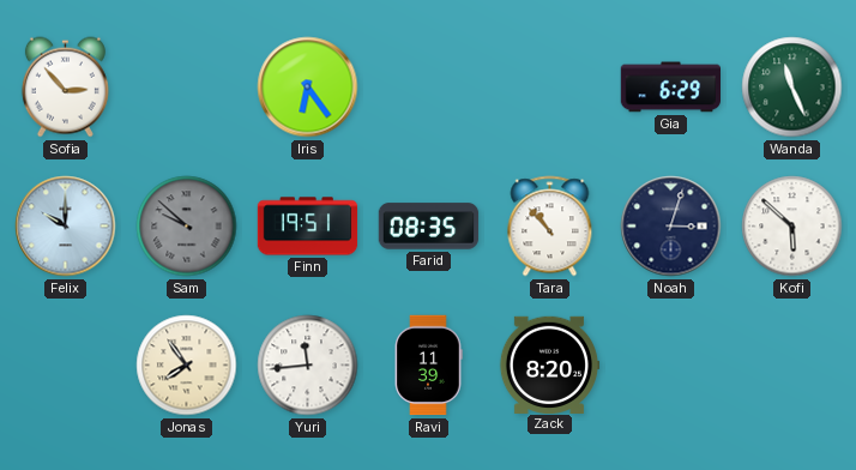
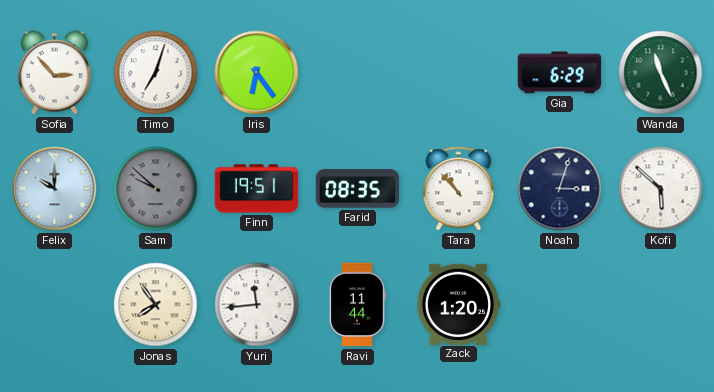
Timo: none -> 7:03 (156, 73)
Ravi: 11:39 -> 11:44 (357, 305)
Zack: 8:20 -> 1:20 (458, 304)
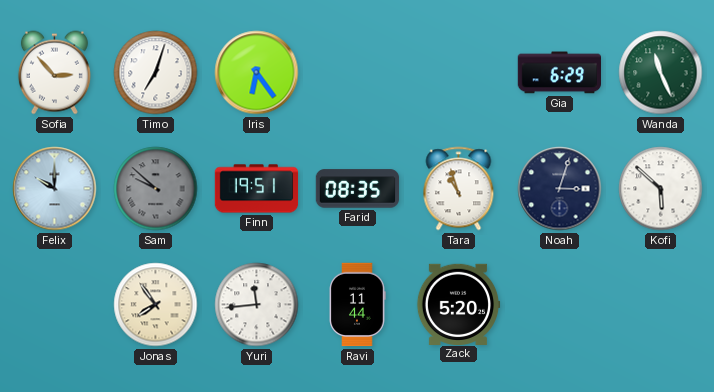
Tara: 10:53 -> 10:57 (459, 189)
Zack: 1:20 -> 5:20 (458, 304)
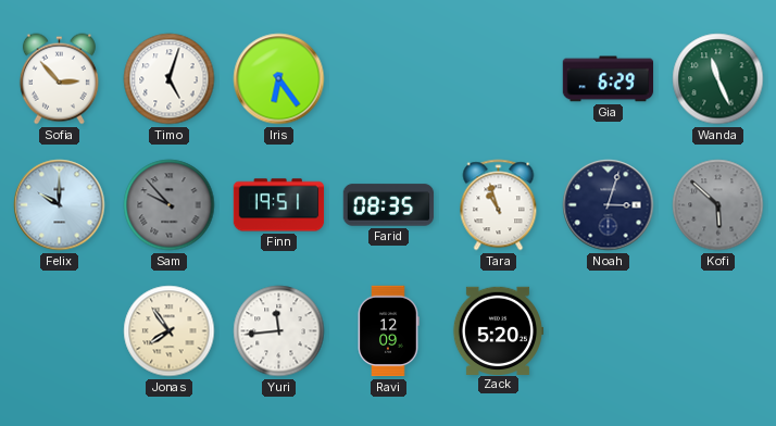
Timo: 7:03 -> 5:03 (170, 79)
Sam: 9:52 -> 9:53 (170, 205)
Kofi dial: white -> grey (718, 205)
Ravi: 11:44 -> 12:09 (388, 331)
